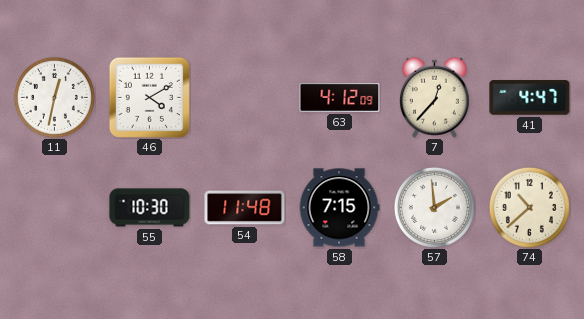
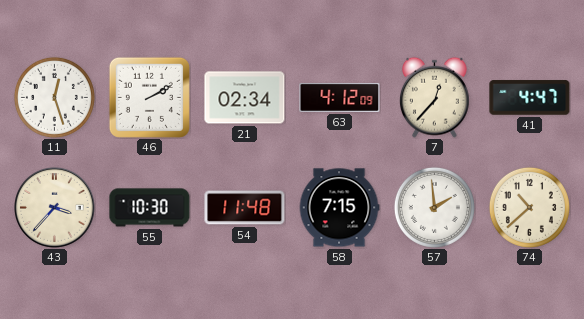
11: 12:32 -> 12:27 (54, 97)
46: 4:10 -> 2:10 (149, 97)
21: none -> 02:34 (245, 98)
43: none -> 3:37 (55, 208)
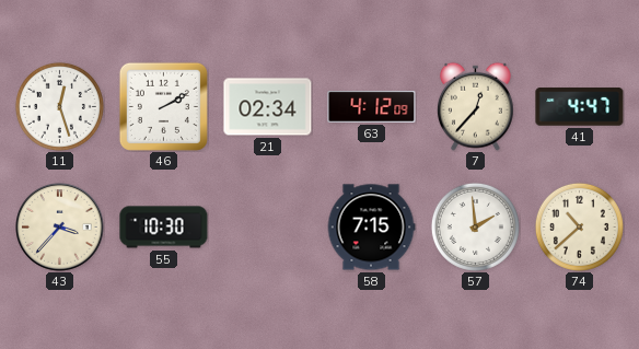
54: 11:48 -> none (245, 208)
